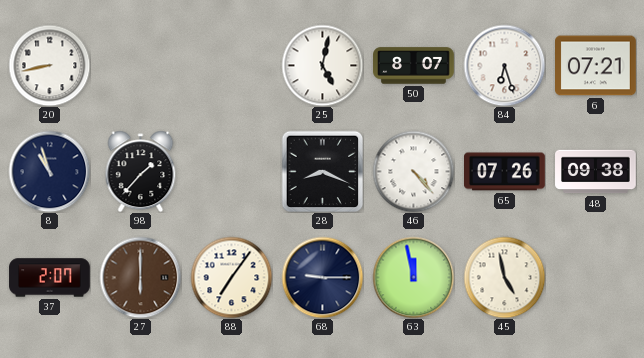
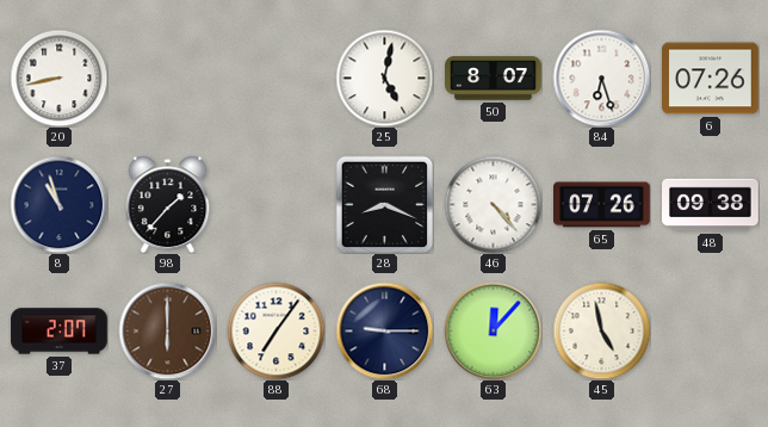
6: 07:21 -> 07:26 (711, 79)
63: 11:58 -> 12:07 (493, 330)
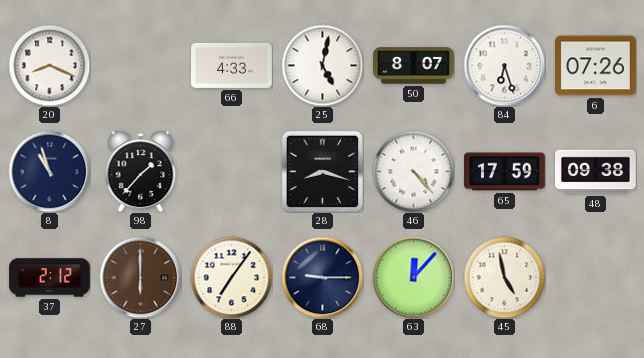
20: 8:43 -> 8:19 (49, 65)
66: none -> 4:33 (232, 65)
28: 8:19 -> 8:18 (322, 171)
65: 07:26 -> 17:59 (505, 172)
37: 2:07 -> 2:12 (50, 278)
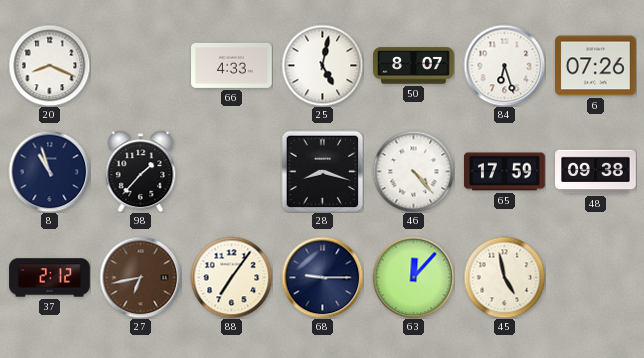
27: 6:00 -> 6:43 (140, 277)
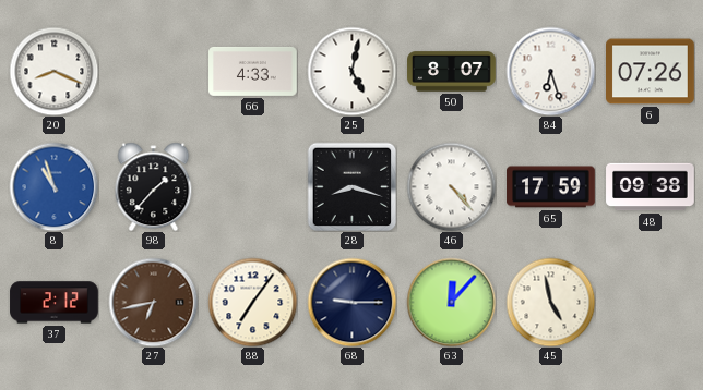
8 dial: navy -> blue (53, 186)
